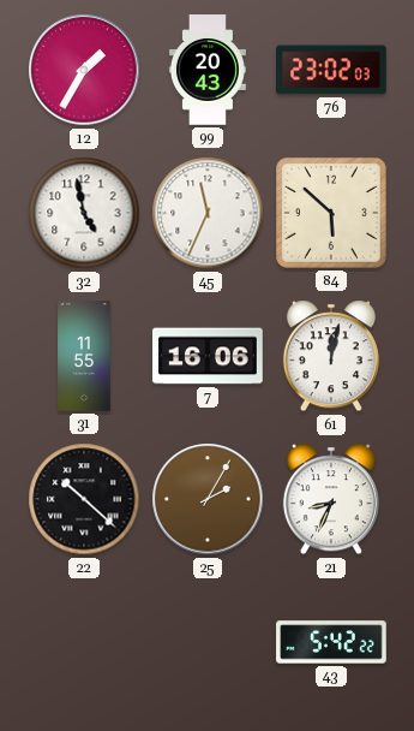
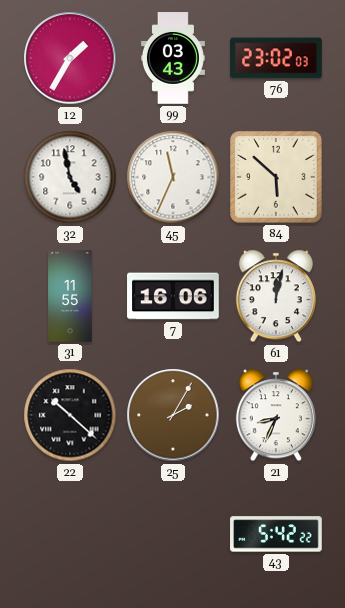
99: 20:43 -> 03:43 (173, 58)
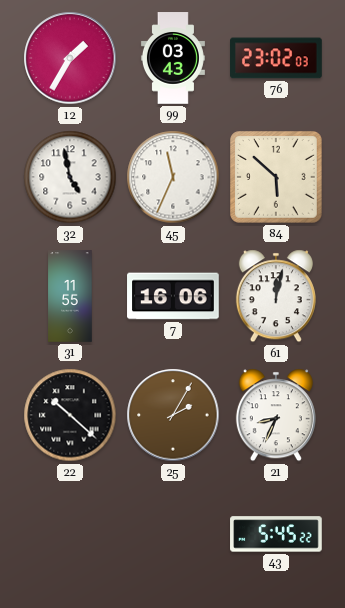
43: 5:42 -> 5:45 (276, 534)
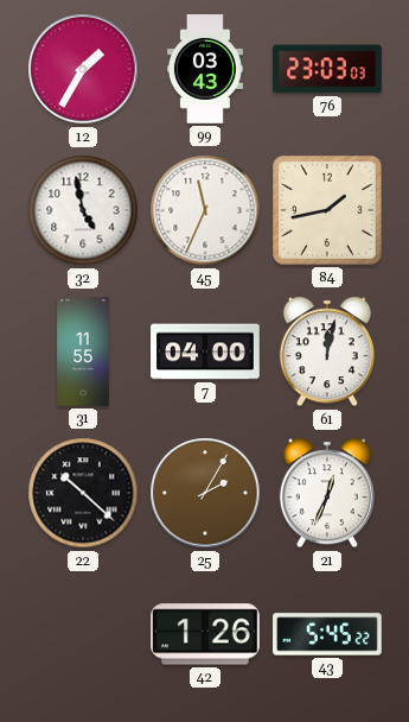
76: 23:02 -> 23:03 (327, 69)
84: 5:52 -> 1:43 (328, 211)
7: 16:06 -> 04:00 (205, 351)
21: 8:34 -> 12:34 (327, 493)
42: none -> 1:26 (206, 634)
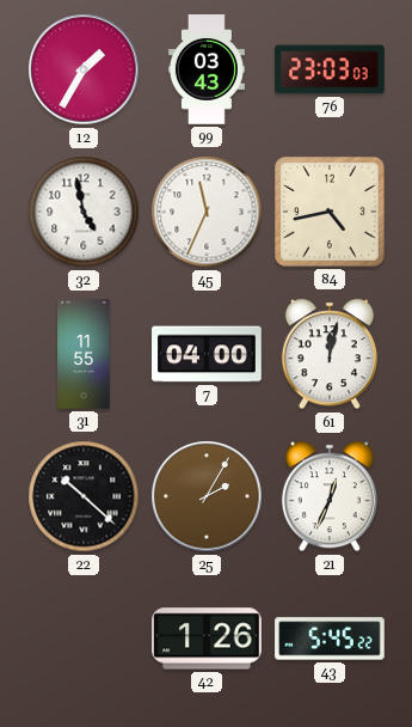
84: 1:43 -> 4:43 (331, 213)
